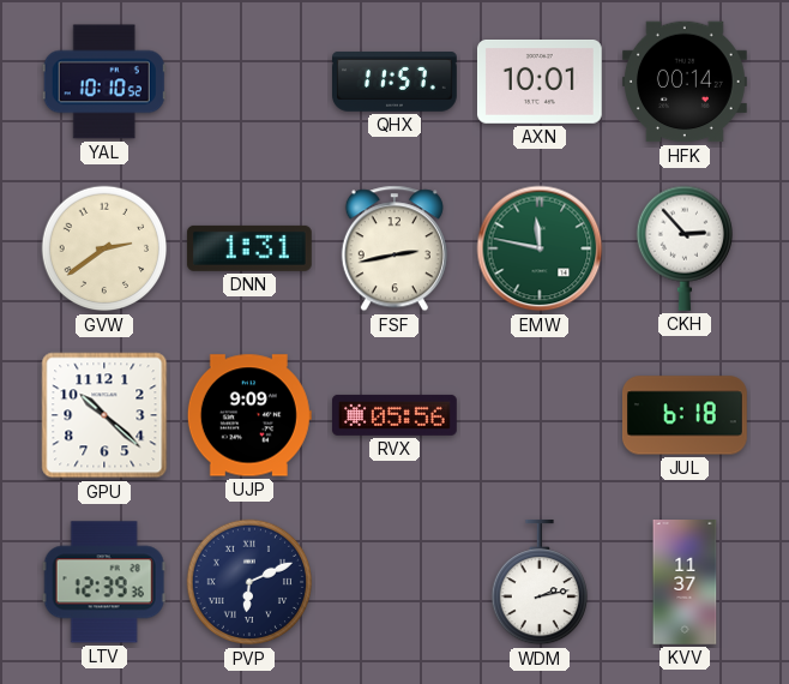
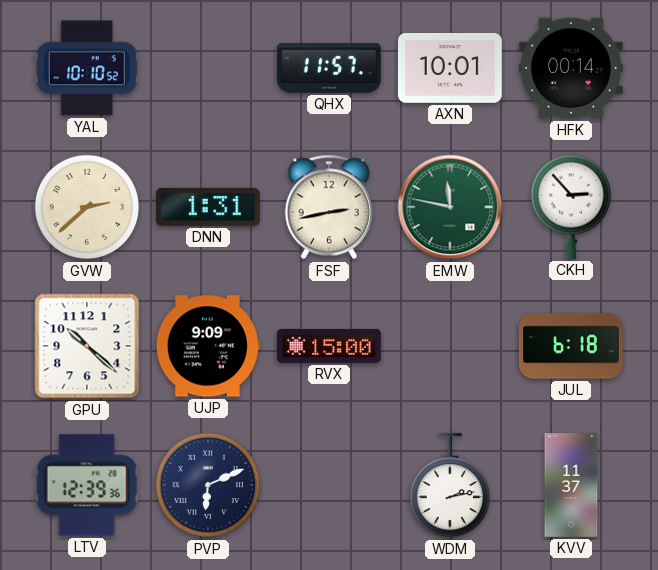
GVW: 2:39 -> 2:38 (87, 207)
RVX: 05:56 -> 15:00 (329, 346)
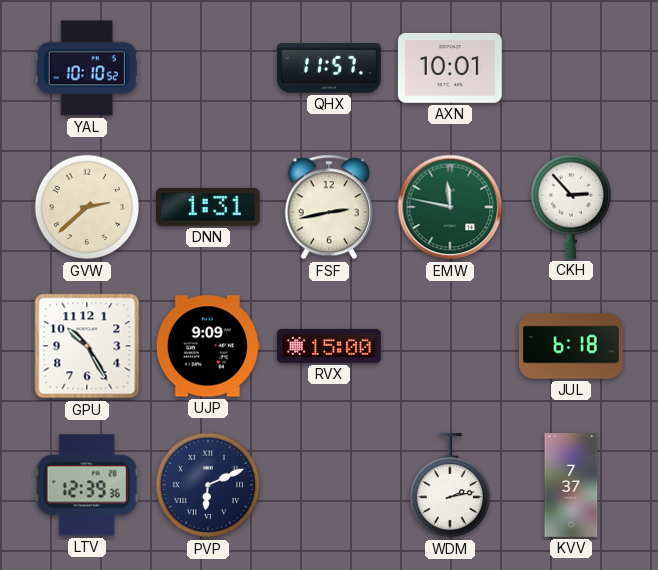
HFK: 00:14 -> none (571, 68)
GPU: 10:22 -> 10:25 (87, 346)
KVV: 11:37 -> 7:37 (571, 486)
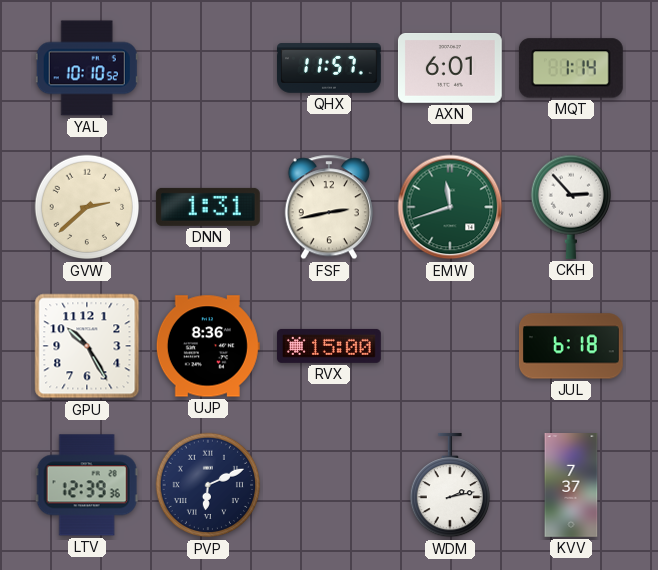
AXN: 10:01 -> 6:01 (450, 69)
MQT: none -> 1:14 (571, 68)
EMW: 11:47 -> 11:42 (450, 207)
UJP: 9:09 -> 8:36 (208, 346)
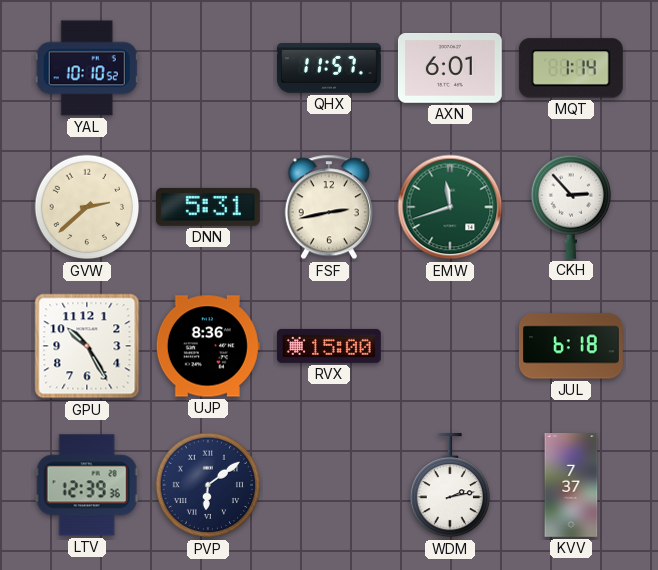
DNN: 1:31 -> 5:31 (208, 207)
PVP: 6:11 -> 6:09 (208, 485)
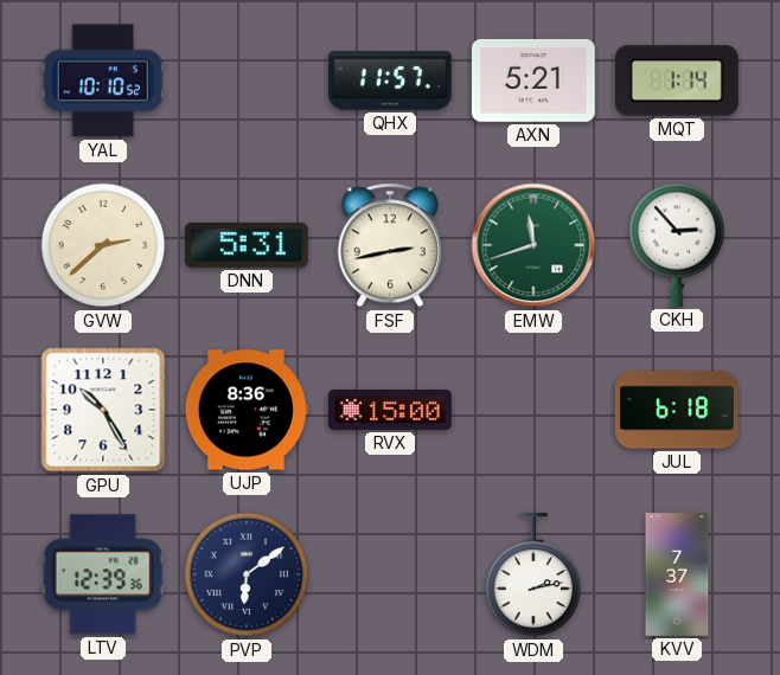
AXN: 6:01 -> 5:21 (533, 82)
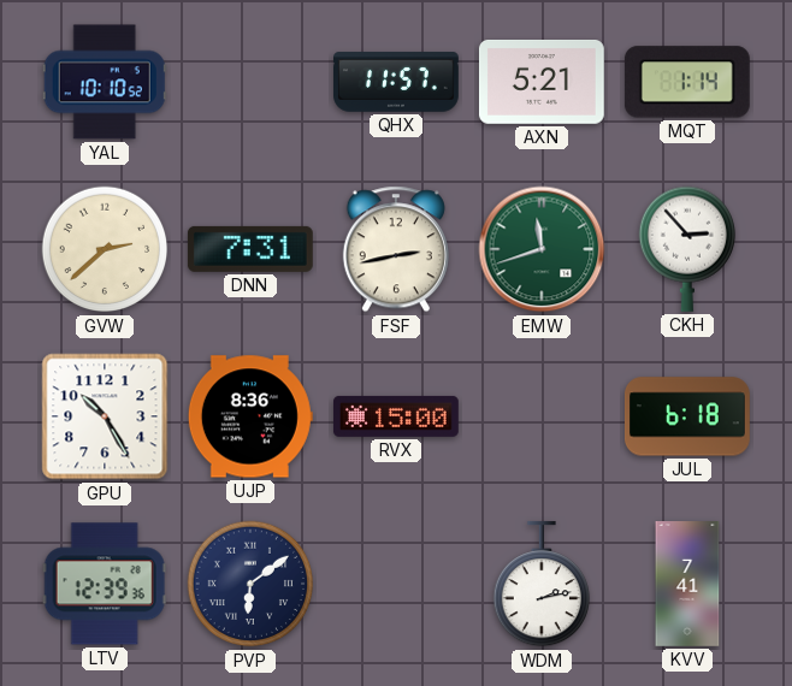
DNN: 5:31 -> 7:31 (250, 249)
KVV: 7:37 -> 7:41 (687, 585)
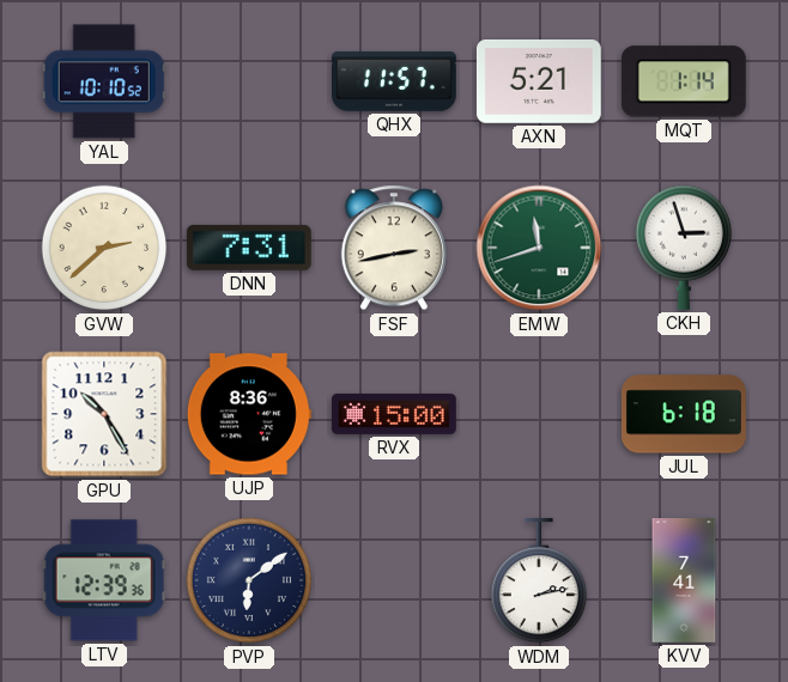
CKH: 2:53 -> 2:57 (683, 248)
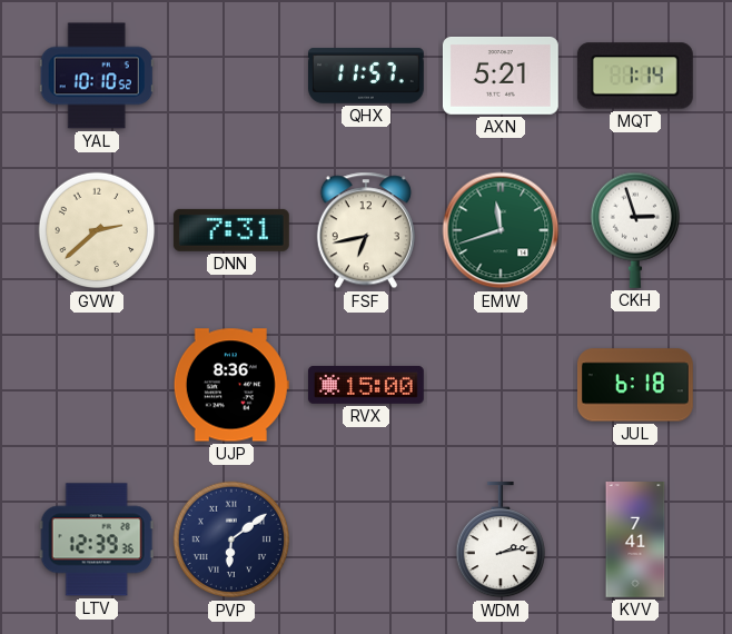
FSF: 2:43 -> 6:43 (366, 230)
GPU: 10:25 -> none (104, 414)
